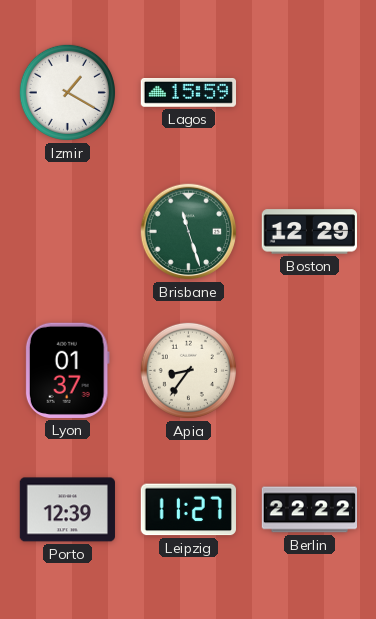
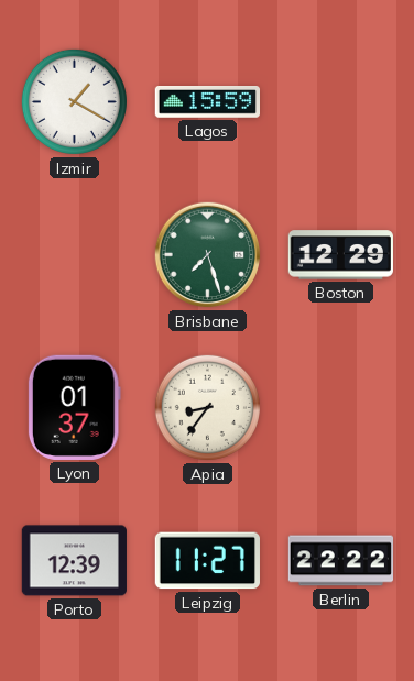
Brisbane: 11:27 -> 7:27 (208, 255)
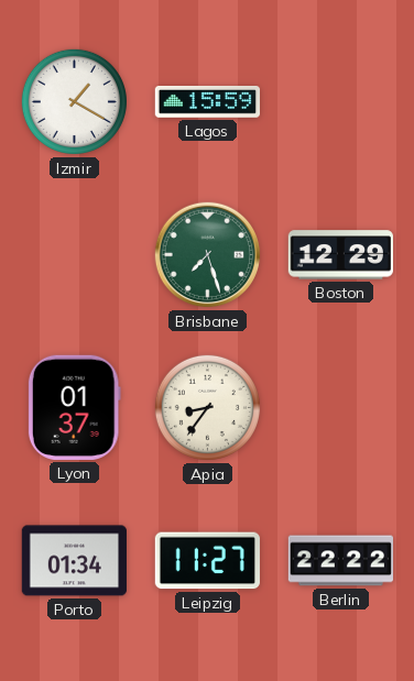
Porto: 12:39 -> 01:34 (74, 561)
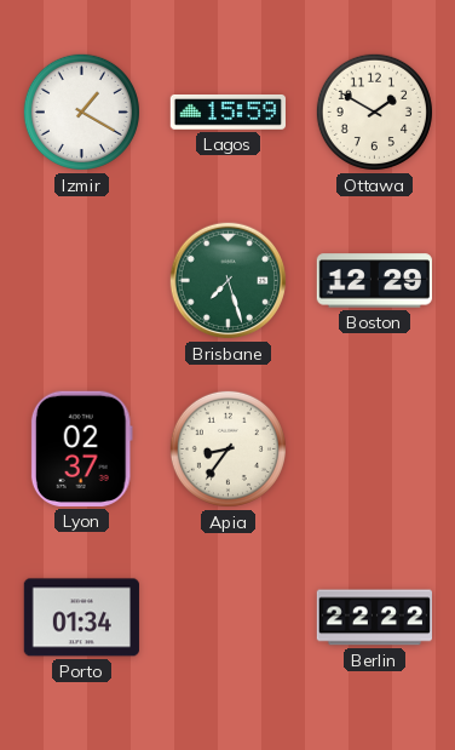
Ottawa: none -> 1:50 (374, 111)
Lyon: 01:37 -> 02:37 (81, 448)
Leipzig: 11:27 -> none (207, 561)
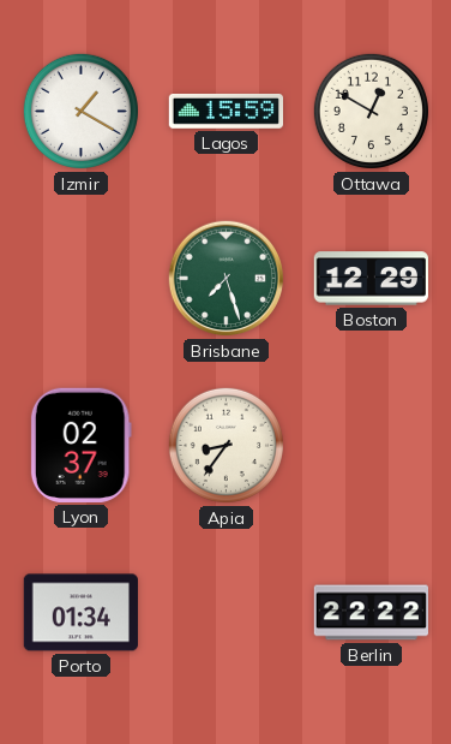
Ottawa: 1:50 -> 12:50 (371, 111)
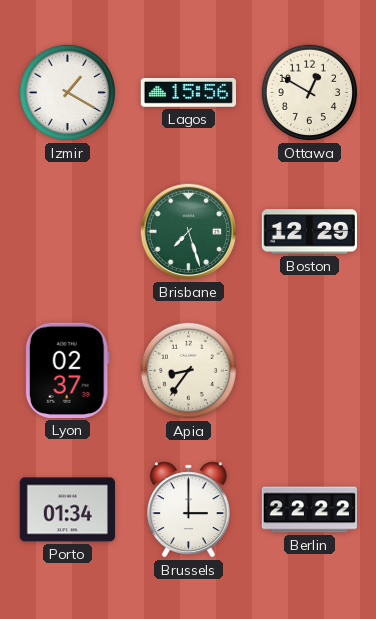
Lagos: 15:59 -> 15:56 (188, 93)
Brussels: none -> 3:00 (189, 510)
